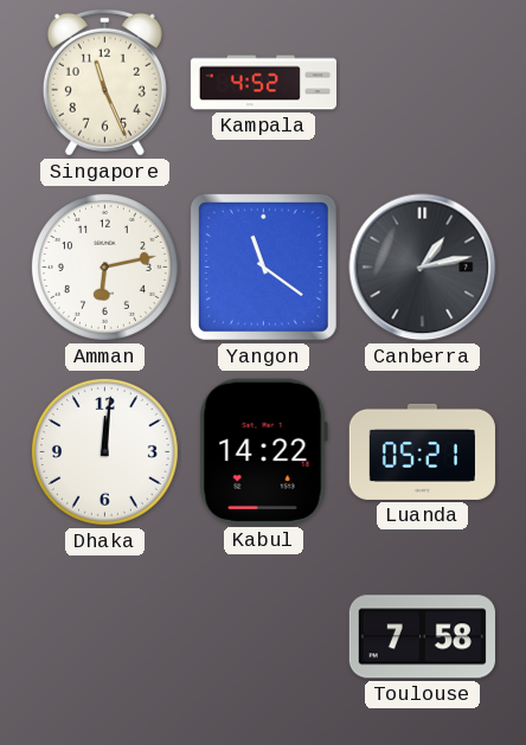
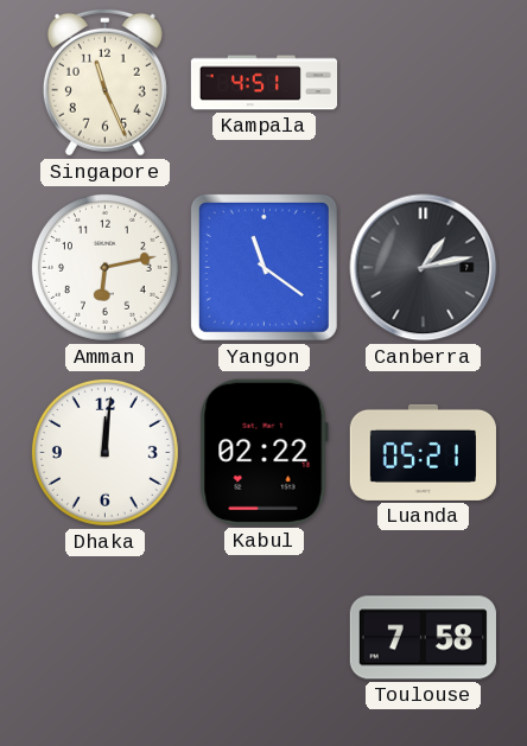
Kampala: 4:52 -> 4:51 (263, 83)
Kabul: 14:22 -> 02:22 (263, 452)
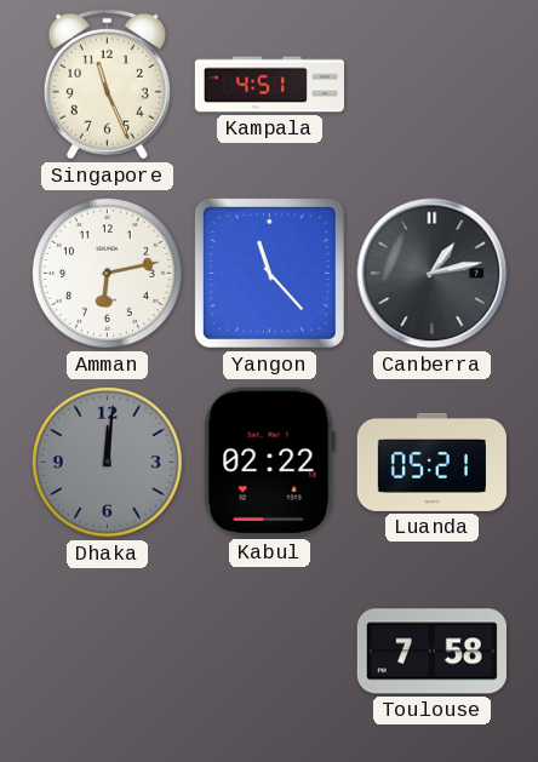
Yangon: 11:21 -> 11:23 (269, 273)
Dhaka dial: white -> grey (107, 462)
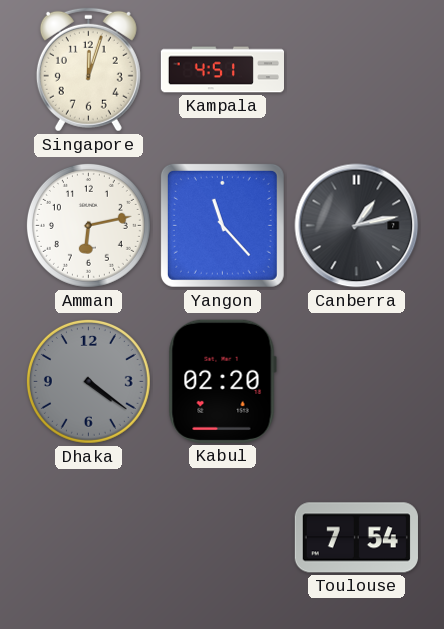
Singapore: 11:26 -> 12:03 (88, 69)
Dhaka: 12:01 -> 4:21 (88, 381)
Kabul: 02:22 -> 02:20 (222, 381)
Luanda: 05:21 -> none (431, 462)
Toulouse: 7:58 -> 7:54 (356, 538)
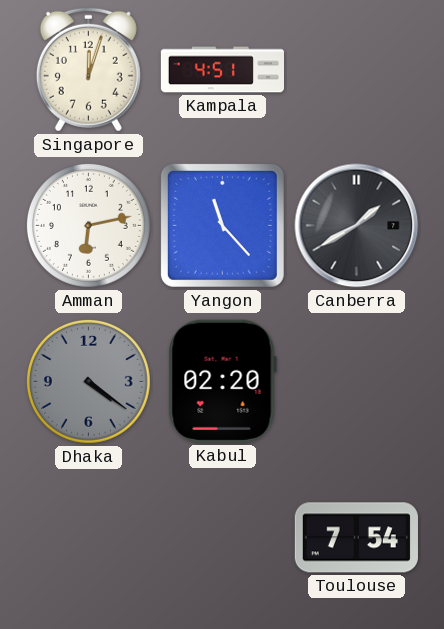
Canberra: 1:13 -> 1:40 (357, 226)
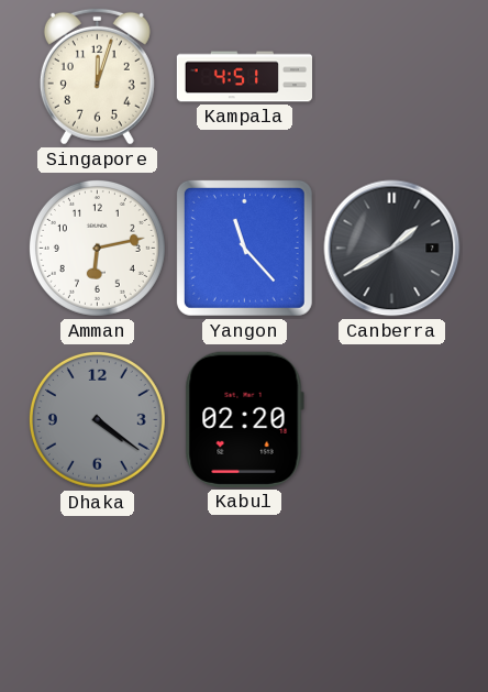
Toulouse: 7:54 -> none (356, 538)
